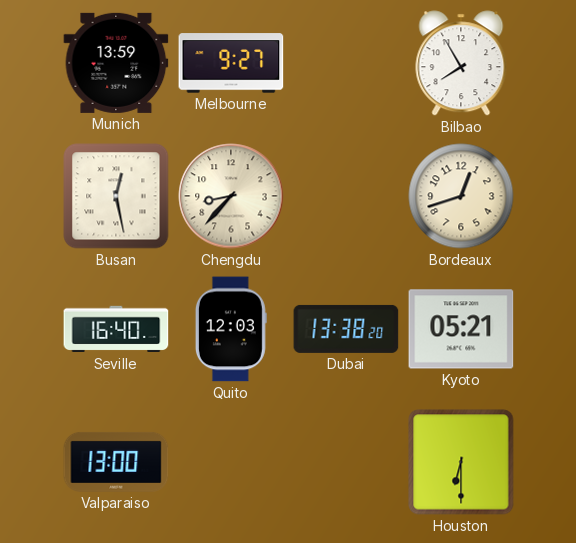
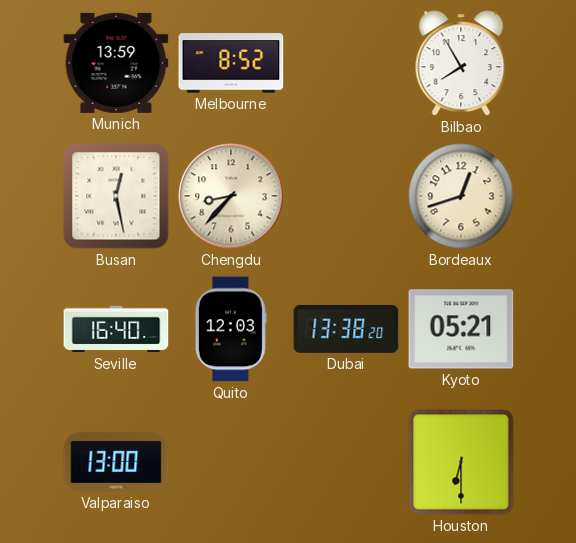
Melbourne: 9:27 -> 8:52 (231, 63)
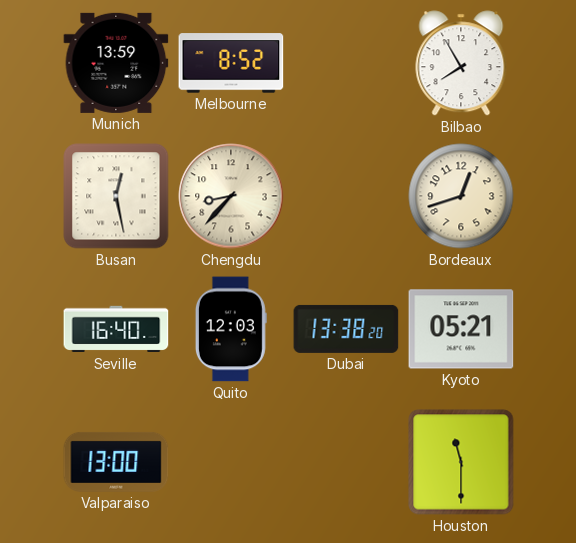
Houston: 6:30 -> 11:30 (461, 462)
